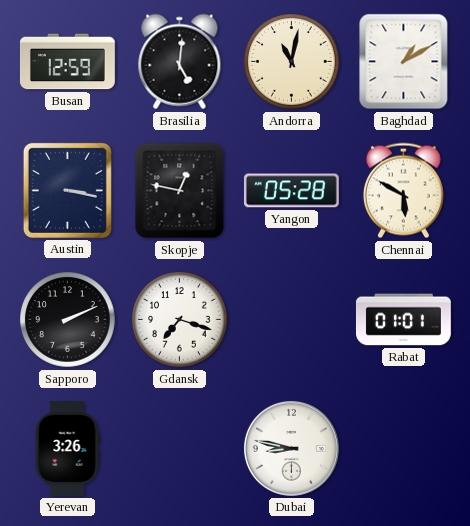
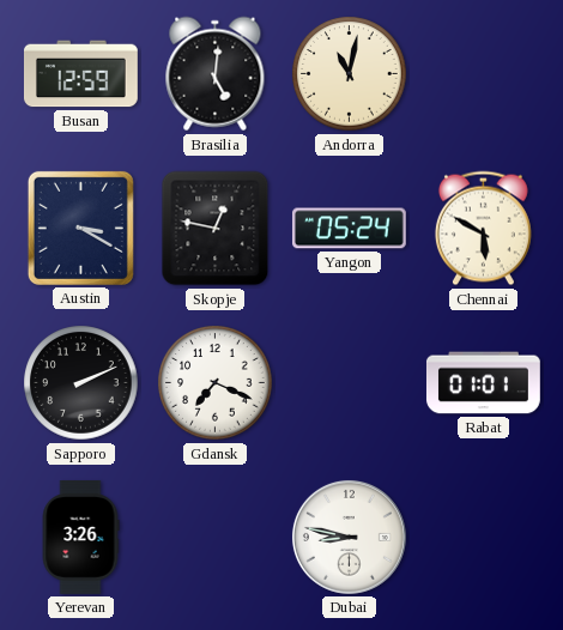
Baghdad: 1:10 -> none (404, 62)
Austin: 3:17 -> 3:20 (80, 228)
Yangon: 05:28 -> 05:24 (349, 229)
Gdansk: 7:18 -> 7:19 (216, 383)
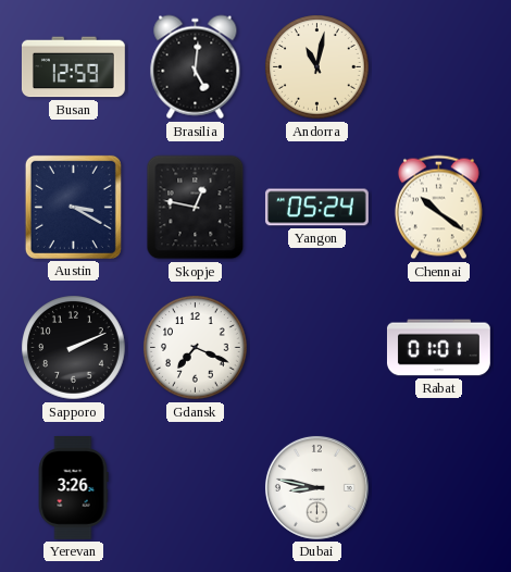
Chennai: 5:50 -> 10:21 (438, 208)
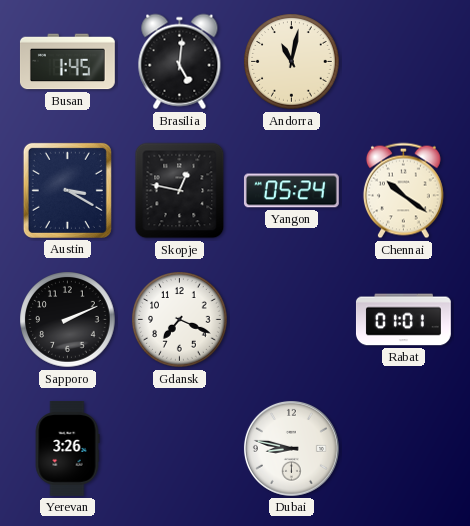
Busan: 12:59 -> 1:45 (67, 62)
